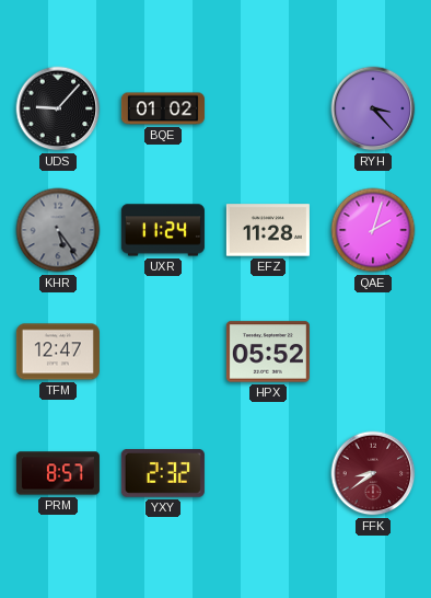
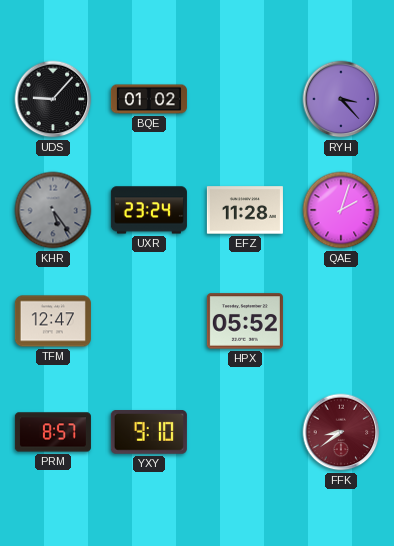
UXR: 11:24 -> 23:24 (149, 210)
YXY: 2:32 -> 9:10 (149, 433)
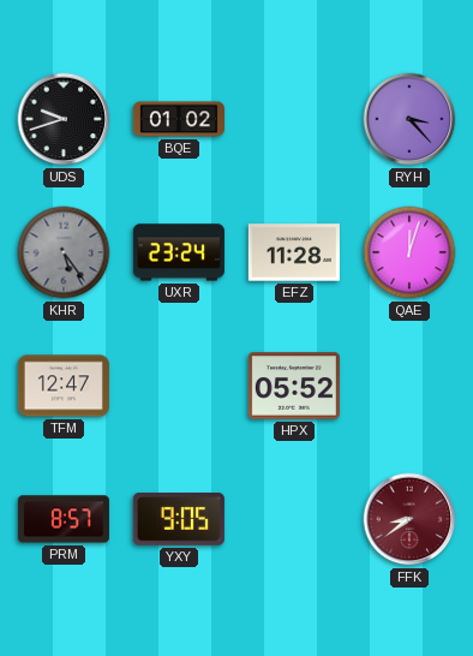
UDS: 9:07 -> 9:42 (64, 119)
QAE: 2:03 -> 12:03 (409, 252)
YXY: 9:10 -> 9:05 (179, 520)
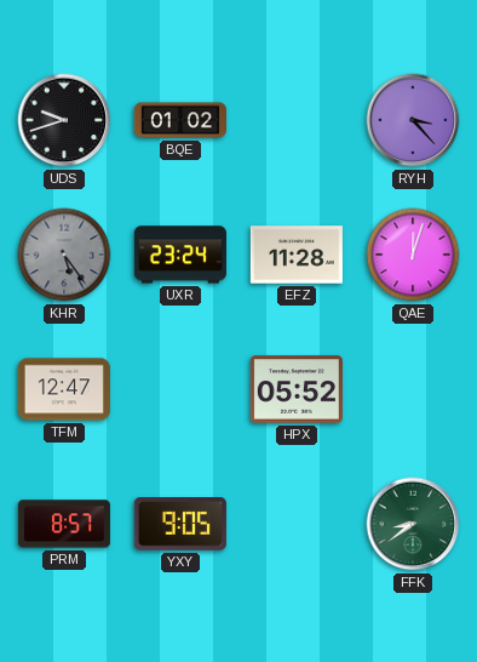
FFK dial: burgundy -> green (413, 524)
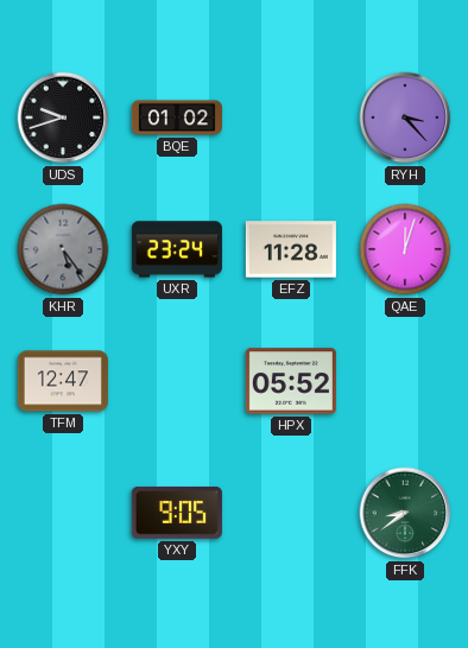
PRM: 8:57 -> none (64, 524)
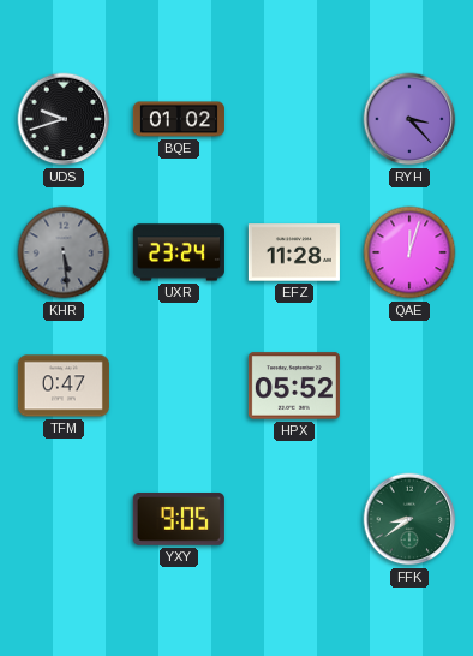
KHR: 5:24 -> 5:29 (64, 252)
TFM: 12:47 -> 0:47 (64, 386)
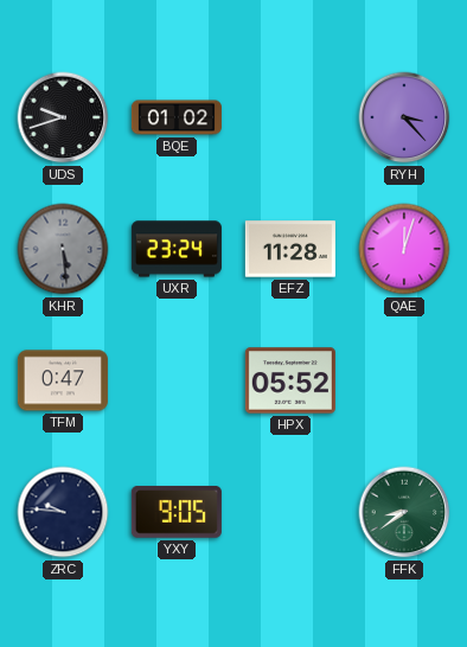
ZRC: none -> 9:46 (63, 512)
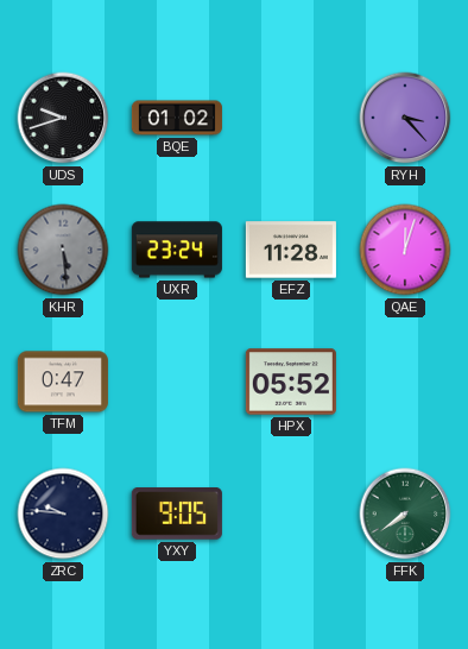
FFK: 8:39 -> 7:39 (405, 513)
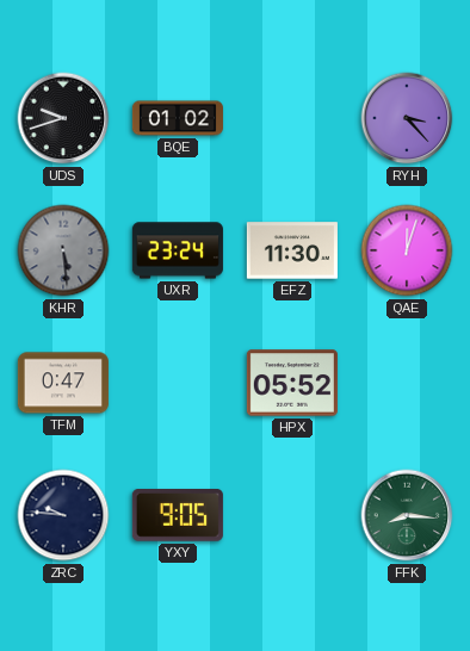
EFZ: 11:28 -> 11:30 (292, 250)
FFK: 7:39 -> 8:16 (407, 515)
